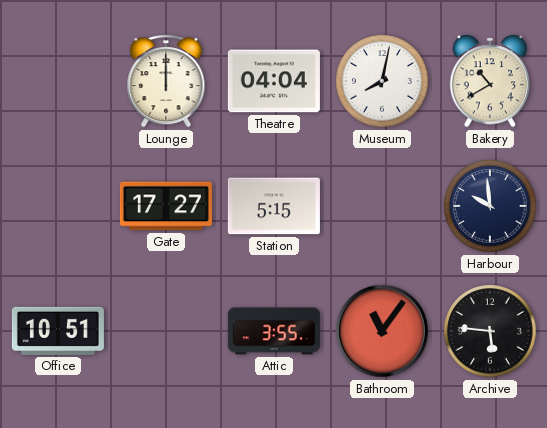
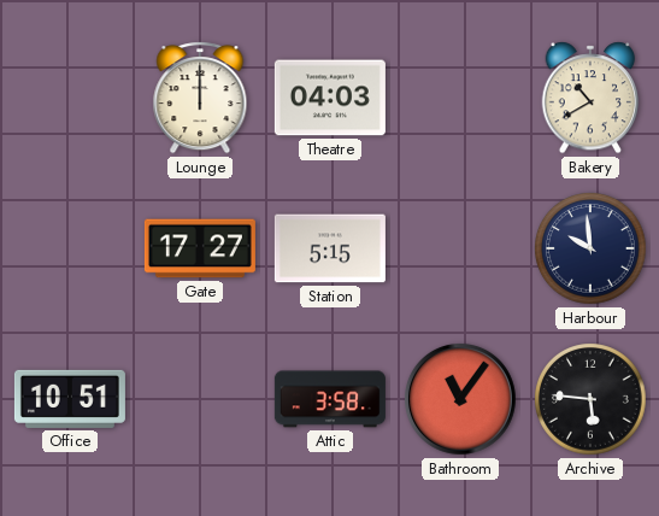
Theatre: 04:04 -> 04:03 (330, 98)
Museum: 8:02 -> none (382, 81)
Attic: 3:55 -> 3:58 (330, 399)
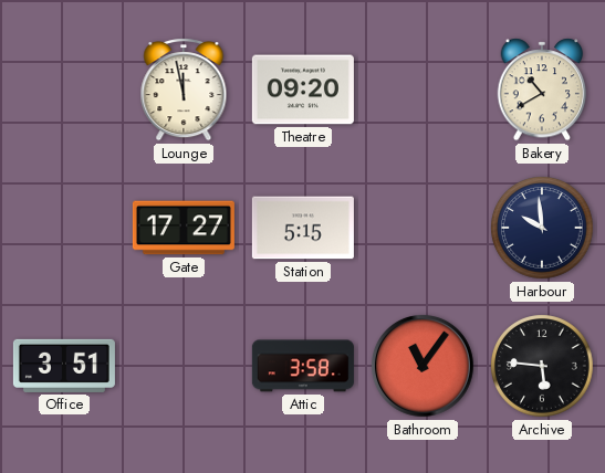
Lounge: 12:00 -> 11:58 (184, 90)
Theatre: 04:03 -> 09:20 (303, 90)
Office: 10:51 -> 3:51 (64, 366)
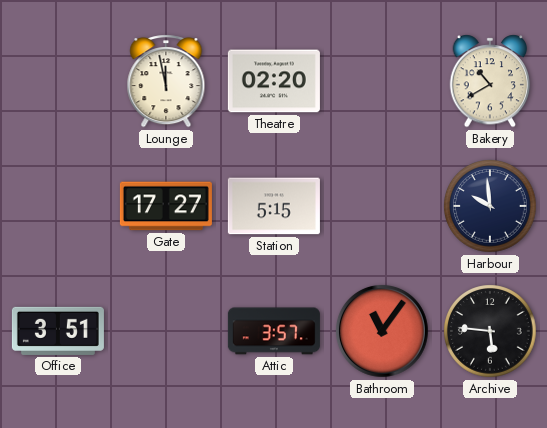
Theatre: 09:20 -> 02:20 (274, 81)
Attic: 3:58 -> 3:57 (274, 331)
